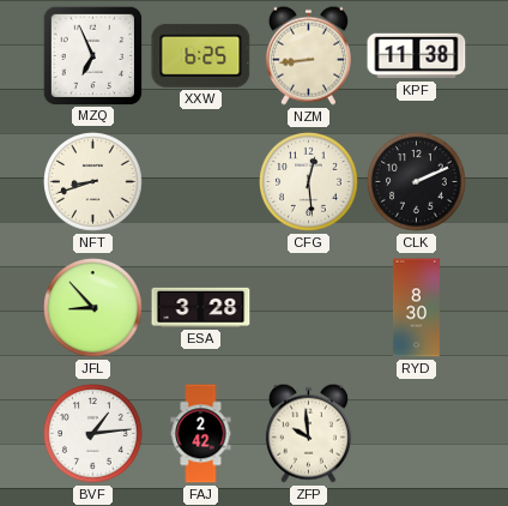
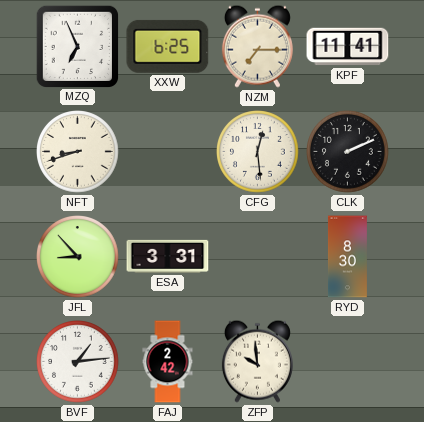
NZM: 8:44 -> 7:15 (257, 46)
KPF: 11:38 -> 11:41 (348, 47)
ESA: 3:28 -> 3:31 (168, 256)
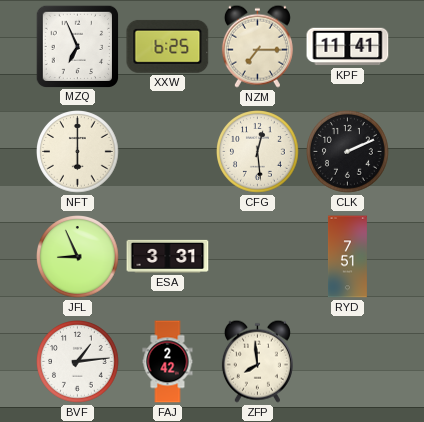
NFT: 8:42 -> 6:00 (78, 152)
JFL: 8:53 -> 8:56 (78, 257)
RYD: 8:30 -> 7:51 (347, 257)
ZFP: 9:59 -> 7:59 (257, 361)
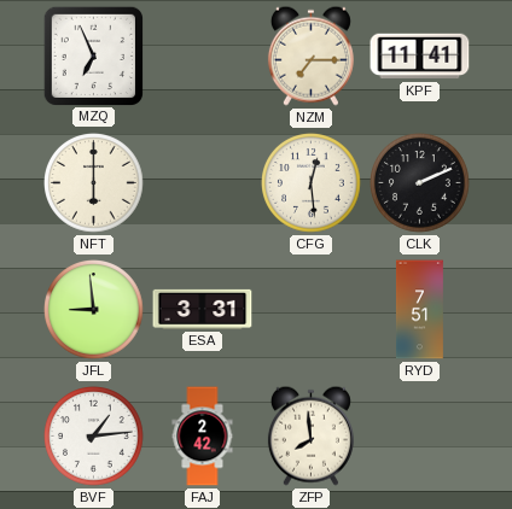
XXW: 6:25 -> none (168, 46)
JFL: 8:56 -> 8:59 (94, 310)
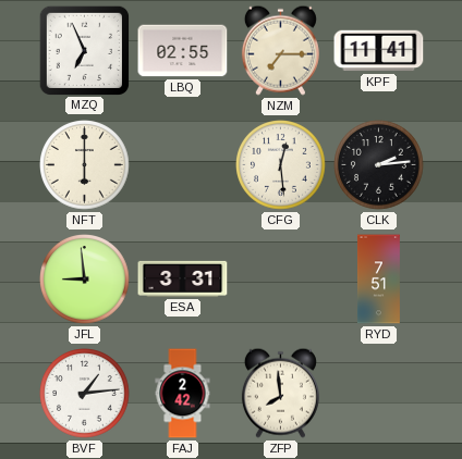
LBQ: none -> 02:55 (183, 51)
CLK: 2:11 -> 2:14 (379, 165)
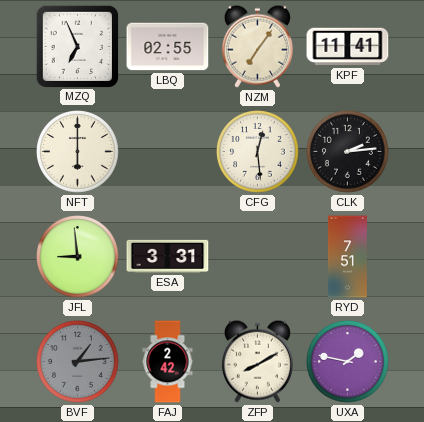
NZM: 7:15 -> 7:06 (257, 46)
BVF dial: white -> grey (78, 362)
ZFP: 7:59 -> 8:10 (257, 361)
UXA: none -> 1:47 (348, 362)
